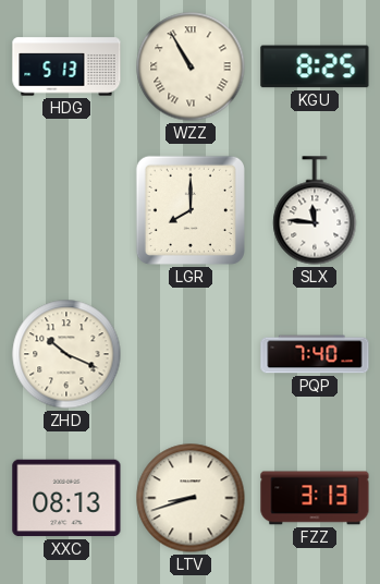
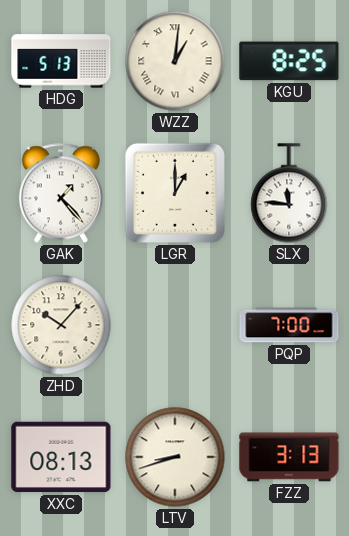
WZZ: 10:55 -> 1:01 (175, 61)
GAK: none -> 1:23 (60, 193)
LGR: 8:00 -> 1:00 (175, 193)
ZHD: 10:19 -> 10:07 (61, 325)
PQP: 7:40 -> 7:00 (289, 325)
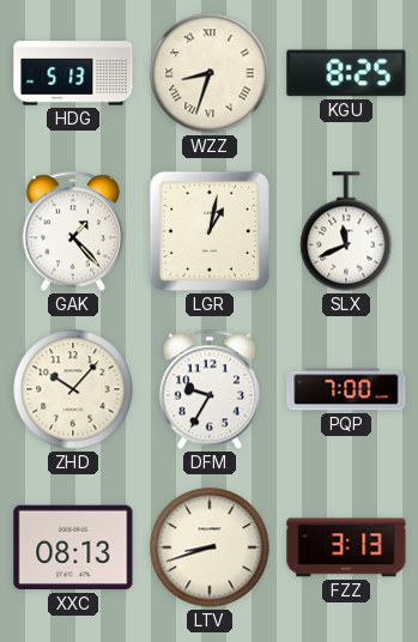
WZZ: 1:01 -> 8:33 (210, 73)
LGR: 1:00 -> 1:02 (210, 231)
SLX: 11:46 -> 11:41 (346, 231)
DFM: none -> 9:35 (208, 389)
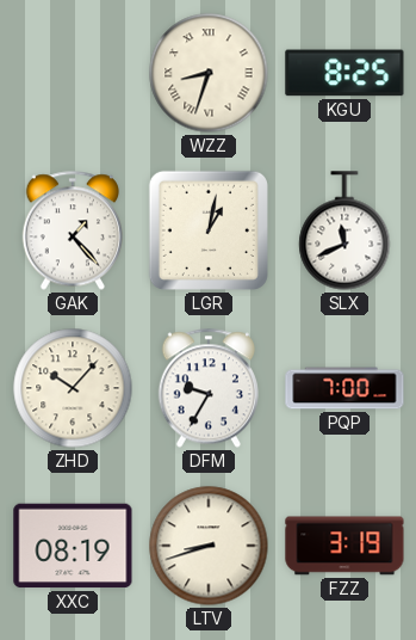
HDG: 5:13 -> none (73, 73)
XXC: 08:13 -> 08:19 (73, 546)
FZZ: 3:13 -> 3:19 (344, 546)
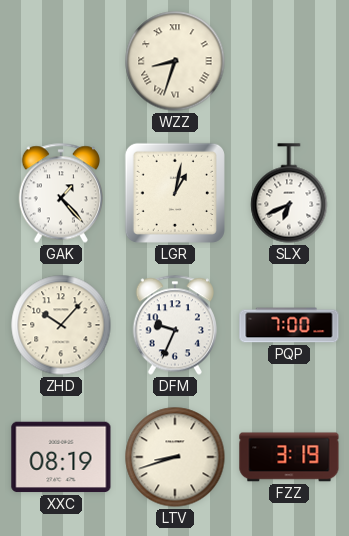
KGU: 8:25 -> none (344, 73)
SLX: 11:41 -> 6:41 (289, 193)
DFM: 9:35 -> 9:34 (174, 325)
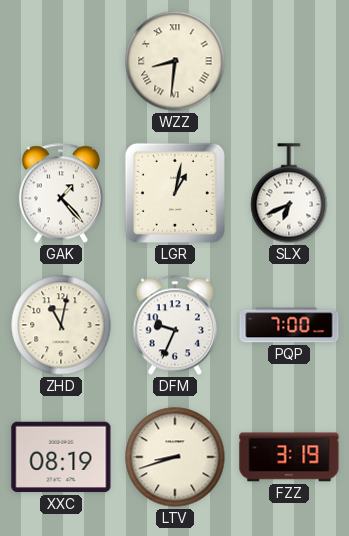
WZZ: 8:33 -> 8:31 (175, 61)
ZHD: 10:07 -> 11:02 (61, 325)
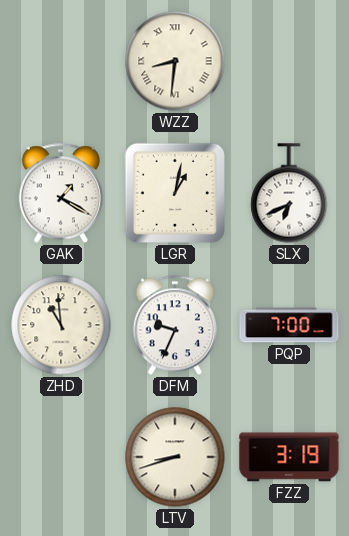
GAK: 1:23 -> 1:20 (60, 193)
ZHD: 11:02 -> 10:59 (61, 325)
XXC: 08:19 -> none (61, 457)
